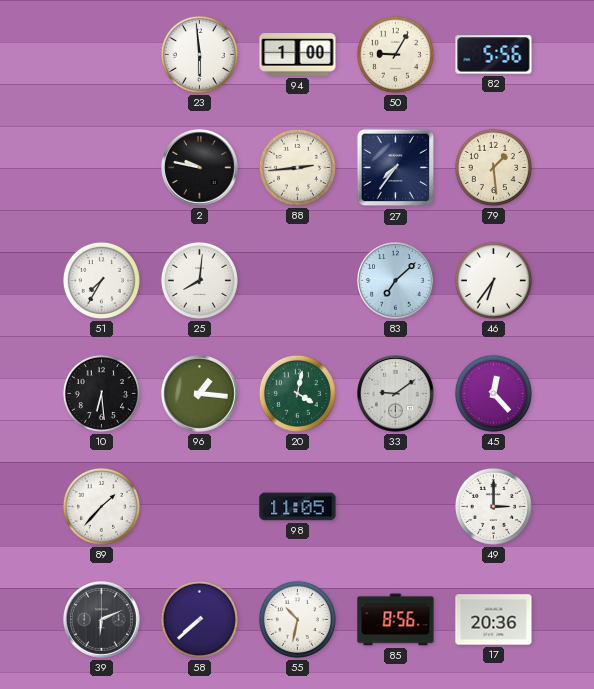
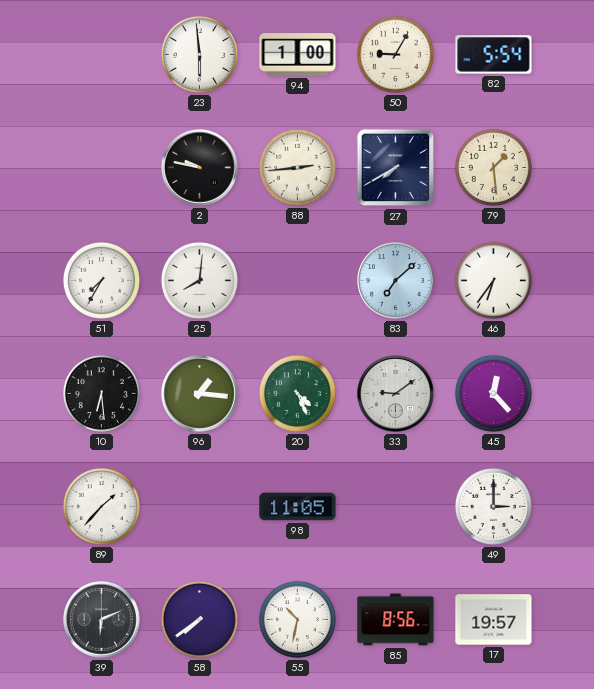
82: 5:56 -> 5:54 (494, 55)
27: 7:36 -> 7:40 (396, 168)
20: 4:02 -> 4:26 (297, 393)
58: 7:38 -> 7:39 (199, 619)
17: 20:36 -> 19:57 (494, 620)
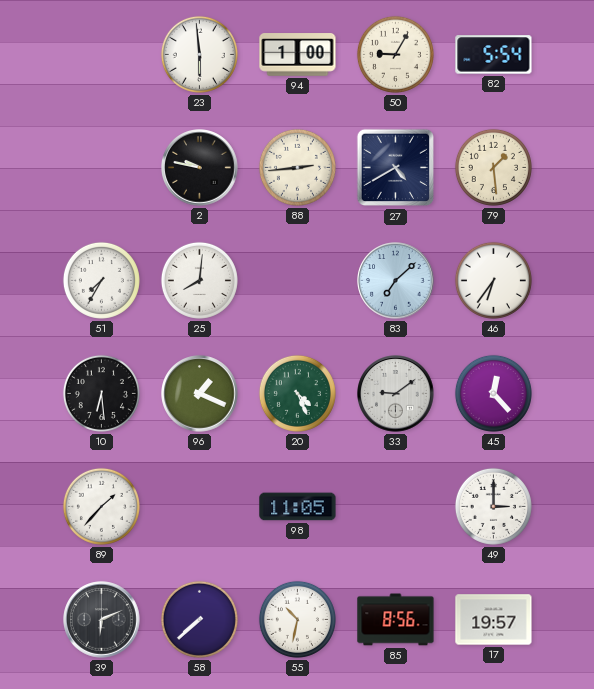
27: 7:40 -> 4:40 (396, 168)
96: 1:16 -> 1:19 (200, 394)
58: 7:39 -> 7:38 (199, 619)
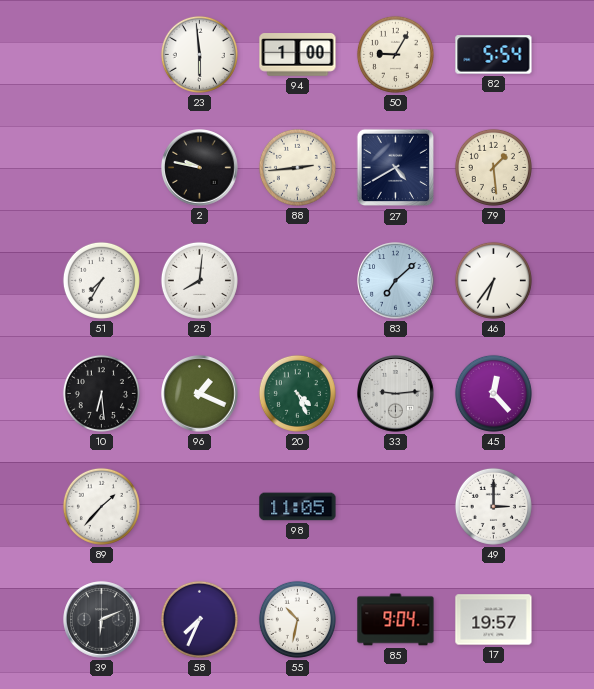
33: 9:09 -> 9:14 (396, 394)
58: 7:38 -> 7:34 (199, 619)
85: 8:56 -> 9:04 (396, 620)
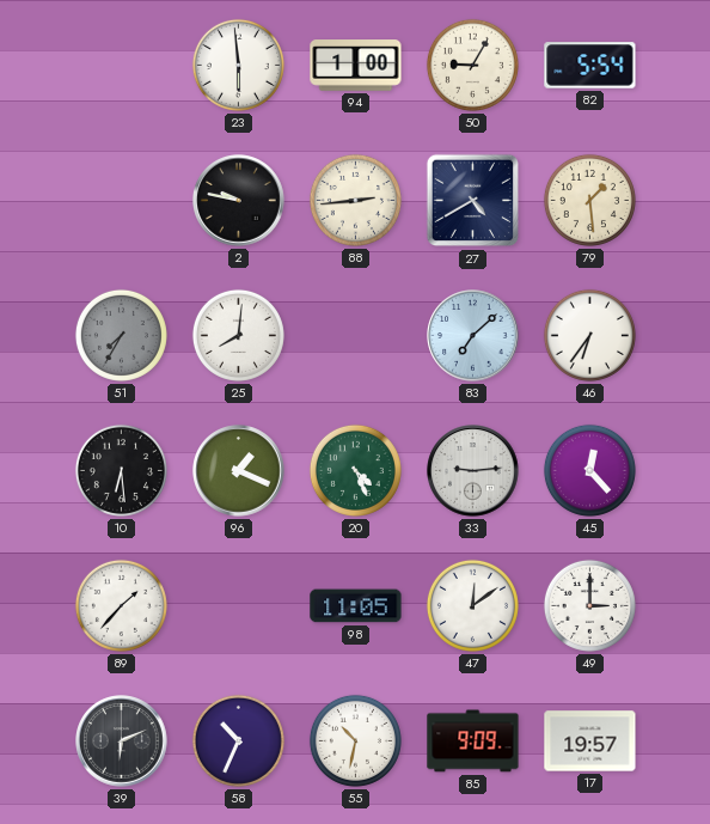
51 dial: white -> grey (121, 335)
47: none -> 12:09 (472, 605)
58: 7:34 -> 10:34 (238, 740)
85: 9:04 -> 9:09 (473, 741)
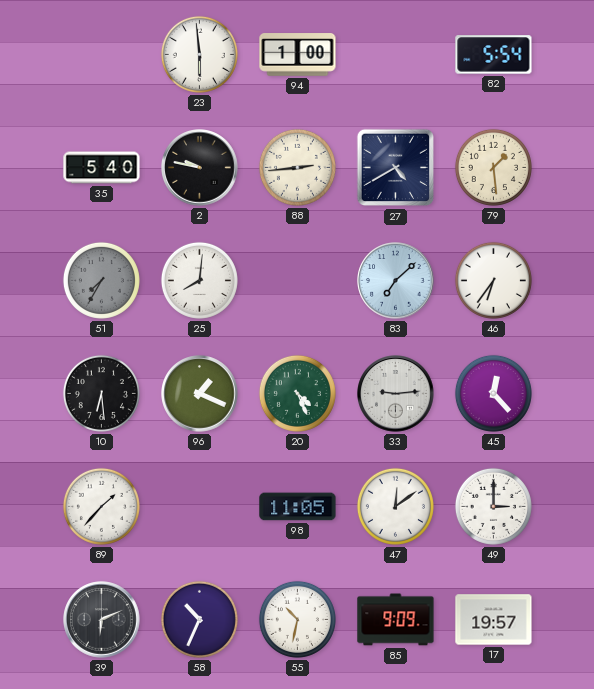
50: 9:05 -> none (472, 65)
35: none -> 5:40 (102, 168)
